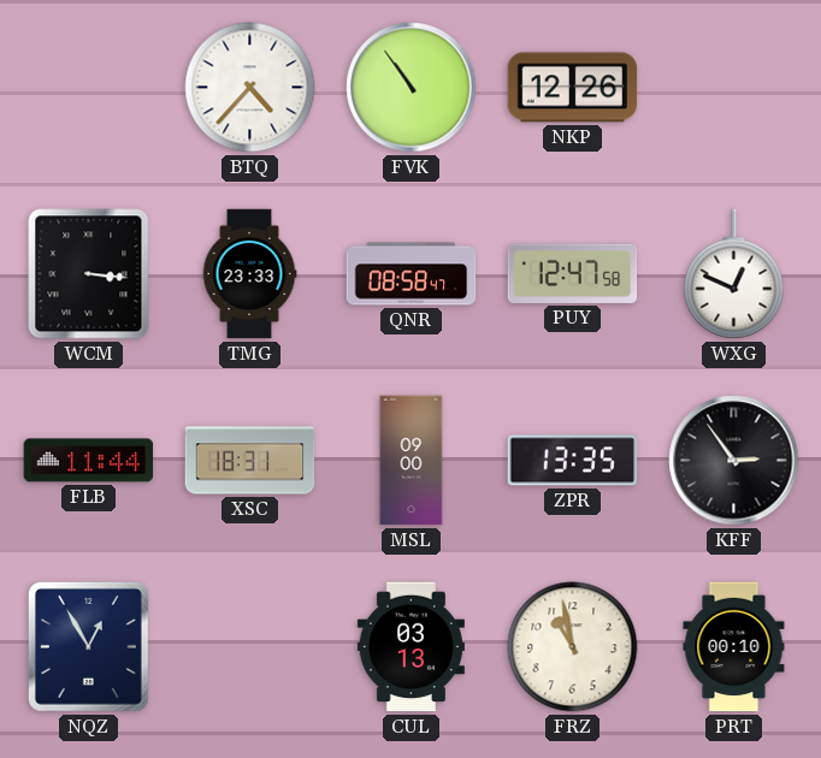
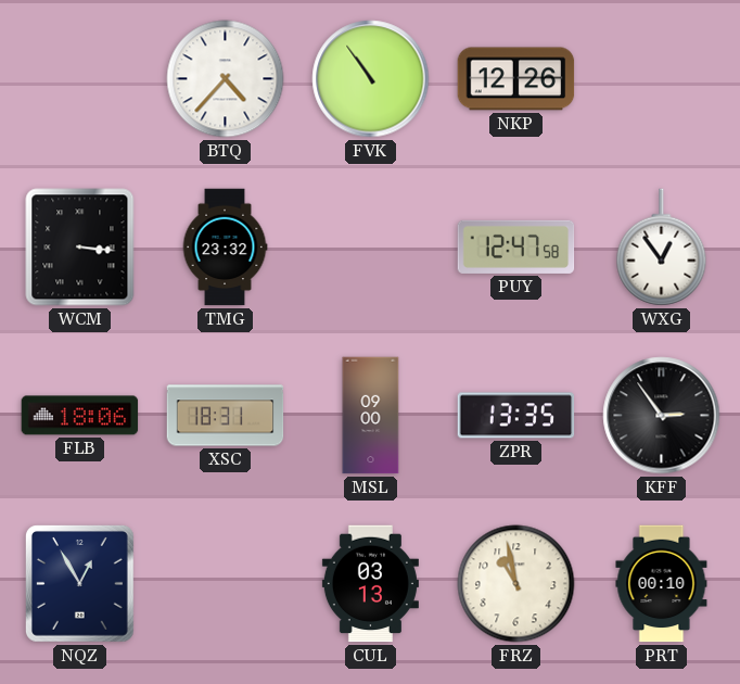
TMG: 23:33 -> 23:32 (225, 248)
QNR: 08:58 -> none (412, 274)
WXG: 12:49 -> 12:54 (662, 248)
FLB: 11:44 -> 18:06 (80, 416)
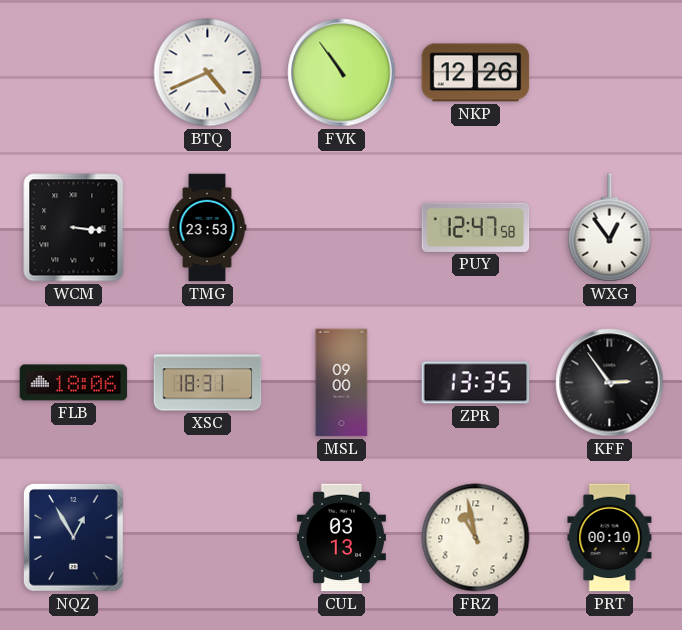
BTQ: 4:37 -> 4:41 (208, 73)
TMG: 23:32 -> 23:53 (207, 228)
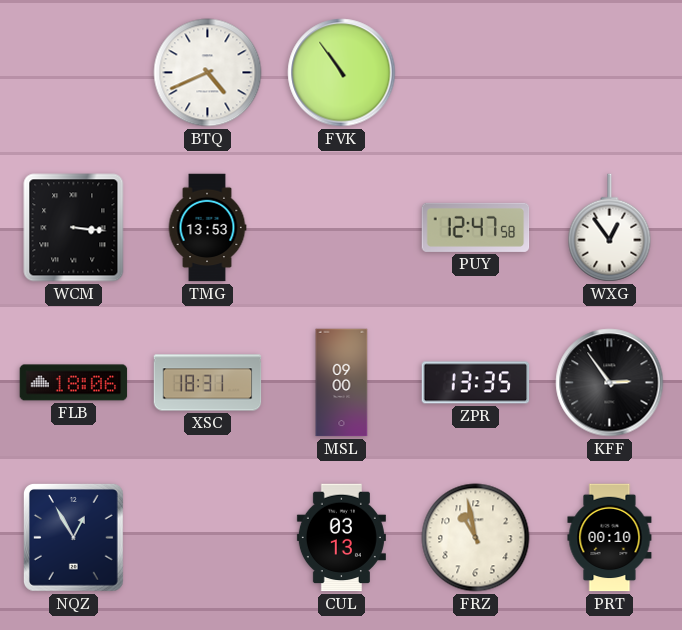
NKP: 12:26 -> none (476, 73)
TMG: 23:53 -> 13:53 (207, 228)
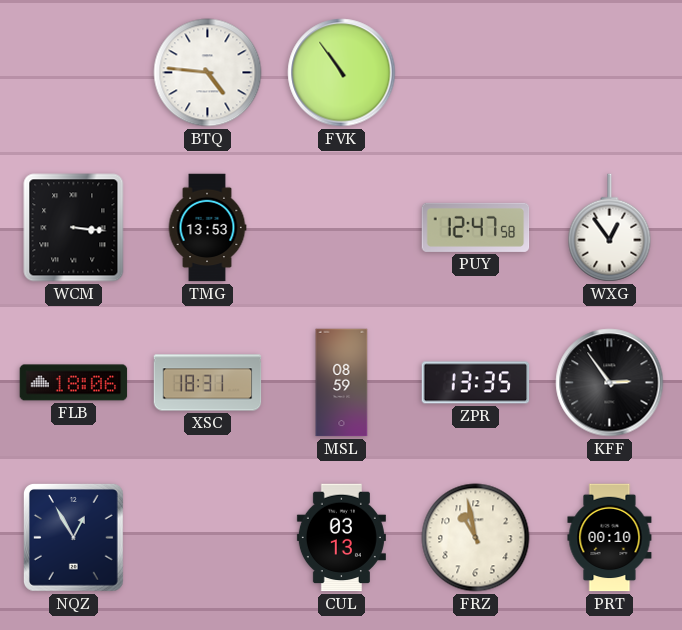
BTQ: 4:41 -> 4:46 (208, 73)
MSL: 09:00 -> 08:59 (342, 383)
